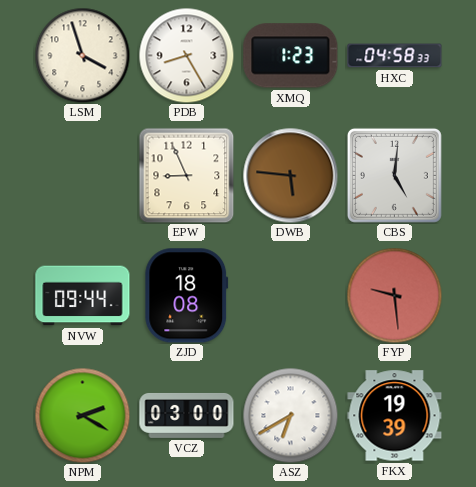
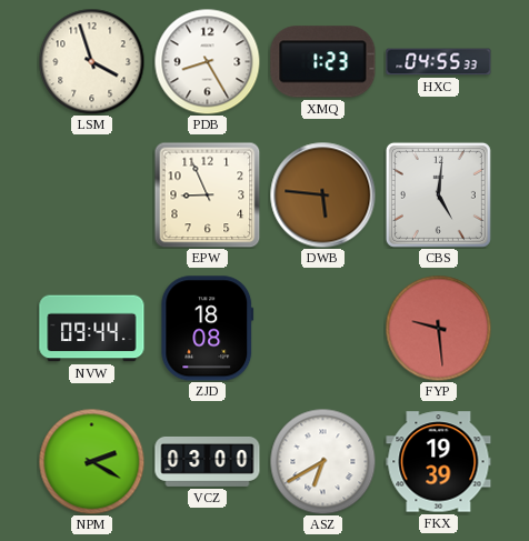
HXC: 04:58 -> 04:55 (439, 62)
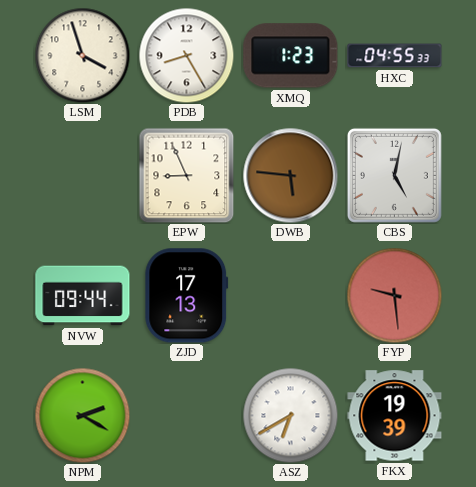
CBS: 5:01 -> 5:02 (394, 175)
ZJD: 18:08 -> 17:13 (187, 296)
VCZ: 03:00 -> none (208, 461)
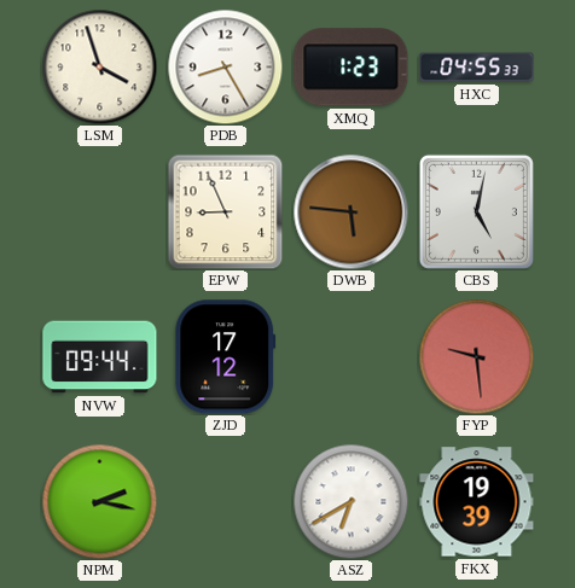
ZJD: 17:13 -> 17:12 (226, 357)
NPM: 2:20 -> 2:17 (99, 501)
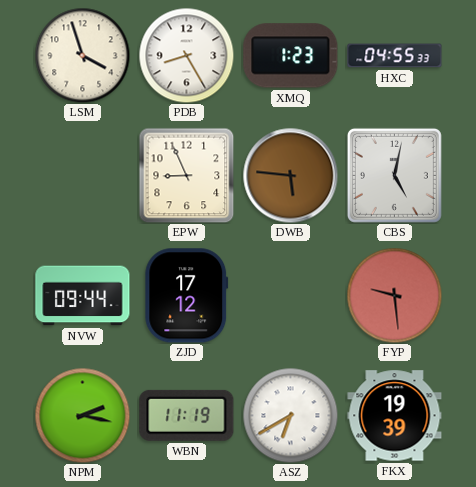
WBN: none -> 11:19 (187, 415)
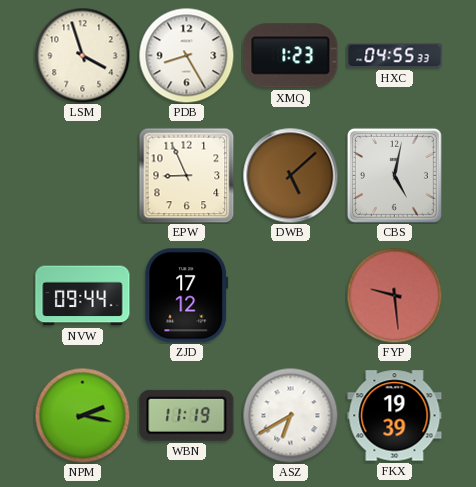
DWB: 5:46 -> 5:08 (290, 175)
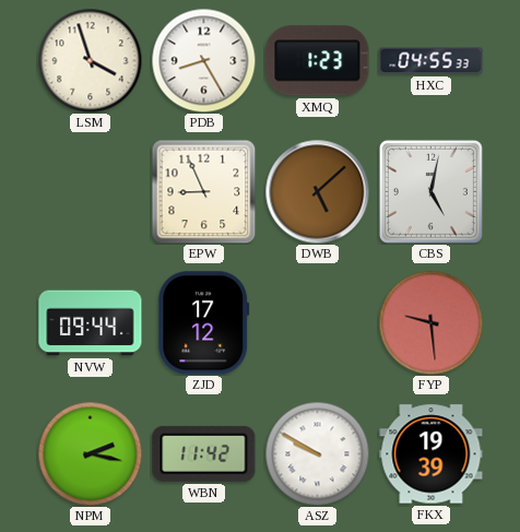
WBN: 11:19 -> 11:42 (204, 453)
ASZ: 6:40 -> 9:50 (317, 453)
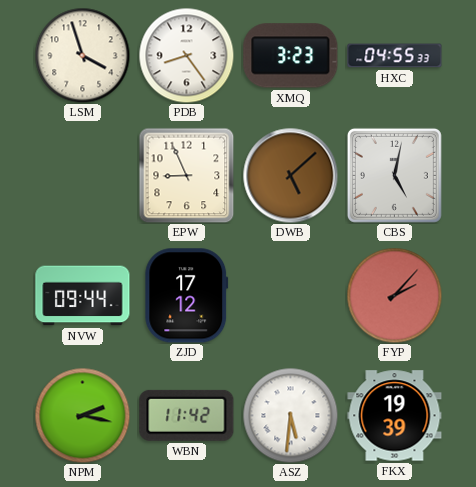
PDB: 8:25 -> 8:24 (186, 55)
XMQ: 1:23 -> 3:23 (291, 56)
FYP: 9:29 -> 2:07 (394, 295)
ASZ: 9:50 -> 5:31 (290, 415)
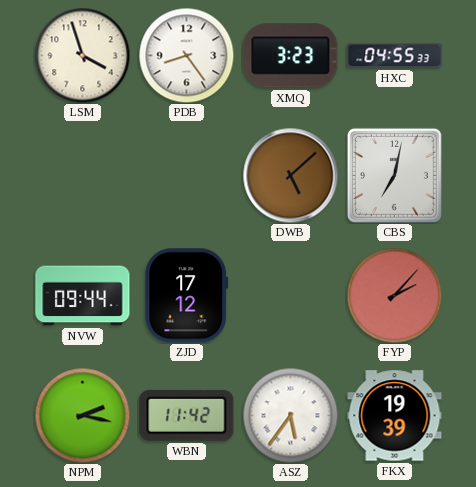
EPW: 8:56 -> none (186, 175)
CBS: 5:02 -> 7:02 (394, 175)
ASZ: 5:31 -> 5:36 (290, 415)
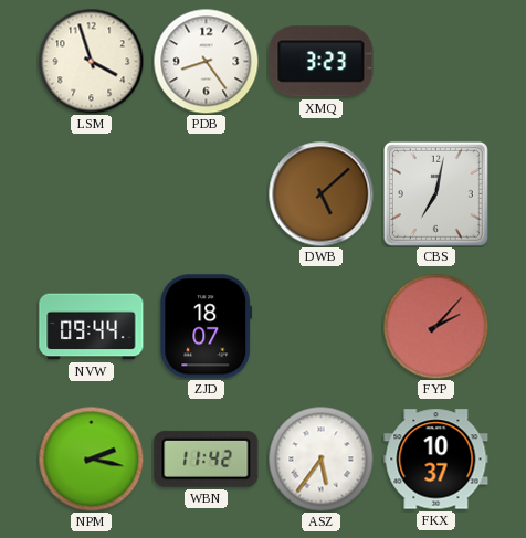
HXC: 04:55 -> none (395, 56)
ZJD: 17:12 -> 18:07 (207, 327)
FKX: 19:39 -> 10:37 (436, 460)
